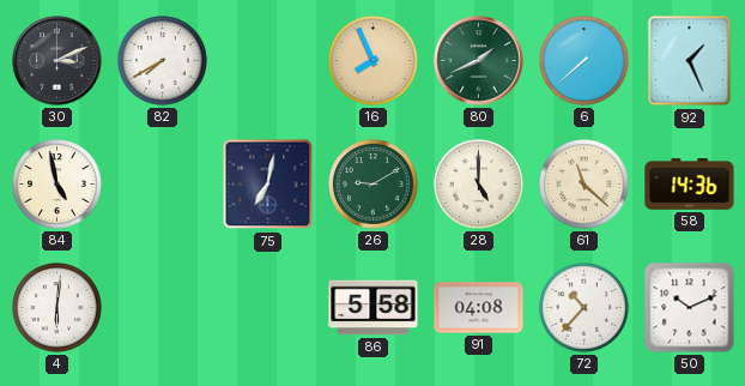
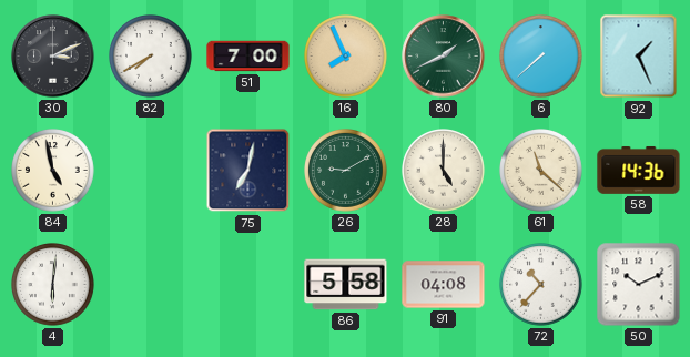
51: none -> 7:00 (248, 57)
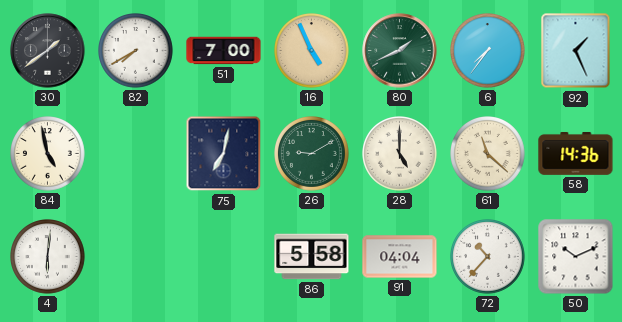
30: 3:11 -> 1:39 (48, 51)
16: 7:56 -> 4:56 (312, 51)
6: 7:38 -> 7:36 (488, 51)
91: 04:08 -> 04:04 (400, 257)
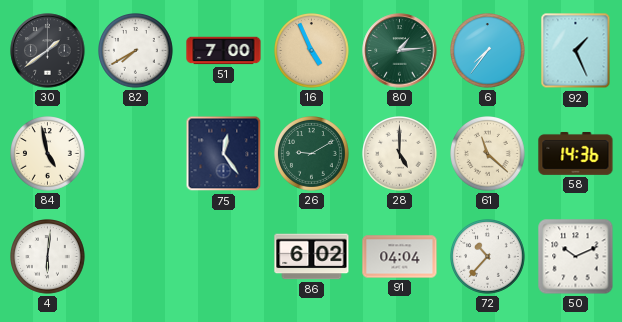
80: 1:41 -> 1:14 (400, 51)
75: 7:02 -> 12:24 (224, 154)
86: 5:58 -> 6:02 (312, 257)
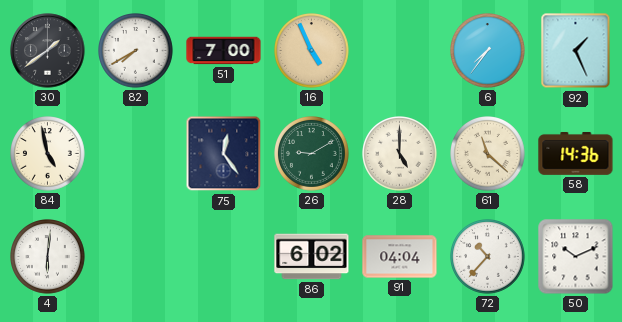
80: 1:14 -> none (400, 51)
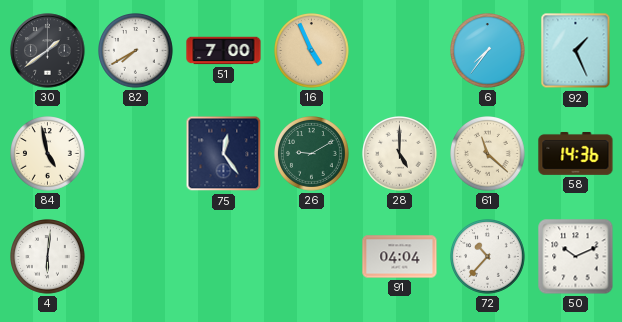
86: 6:02 -> none (312, 257)
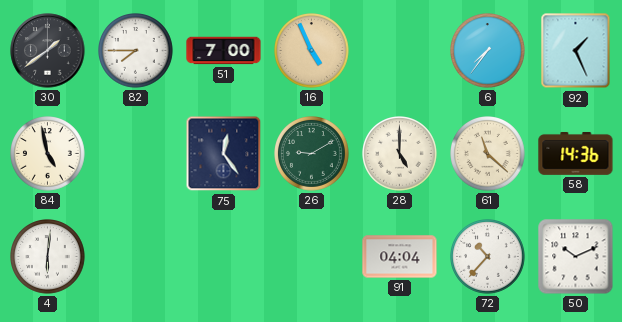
82: 7:40 -> 7:45 (136, 51)
